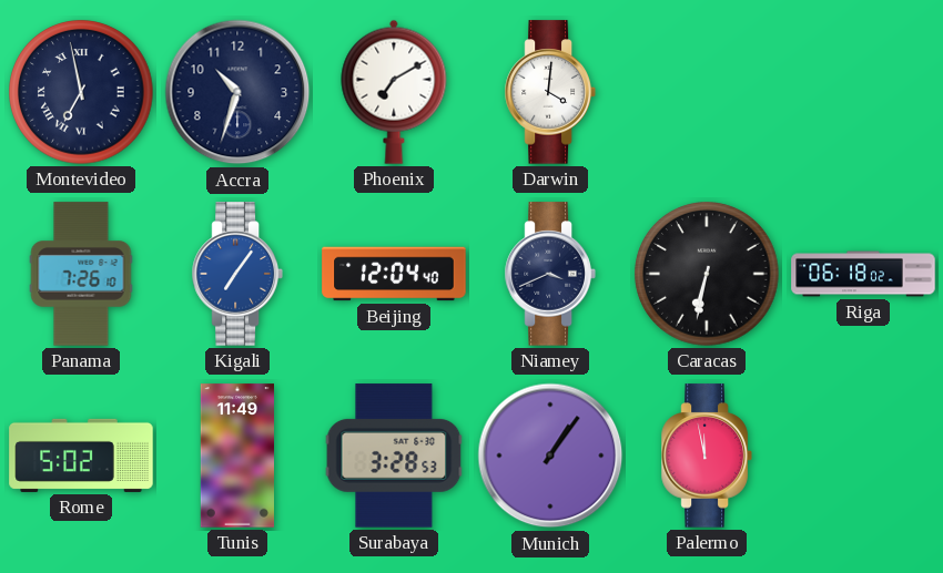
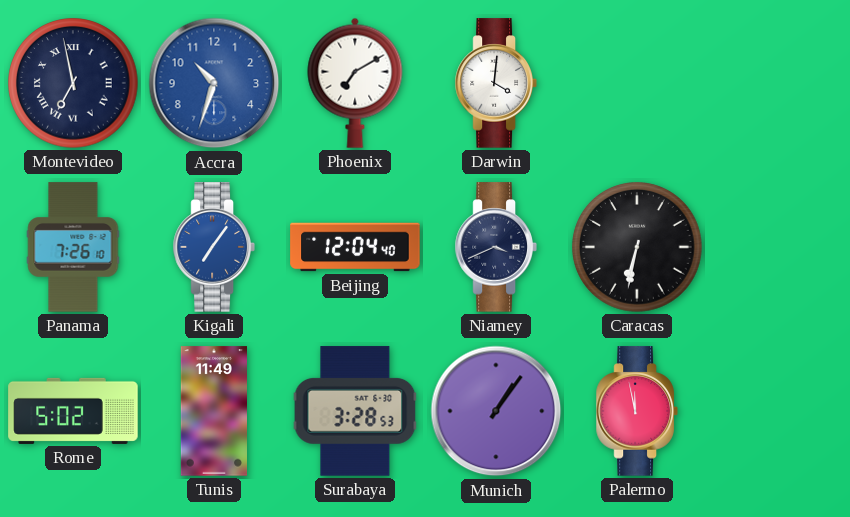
Accra dial: navy -> blue (214, 83)
Riga: 06:18 -> none (863, 274)
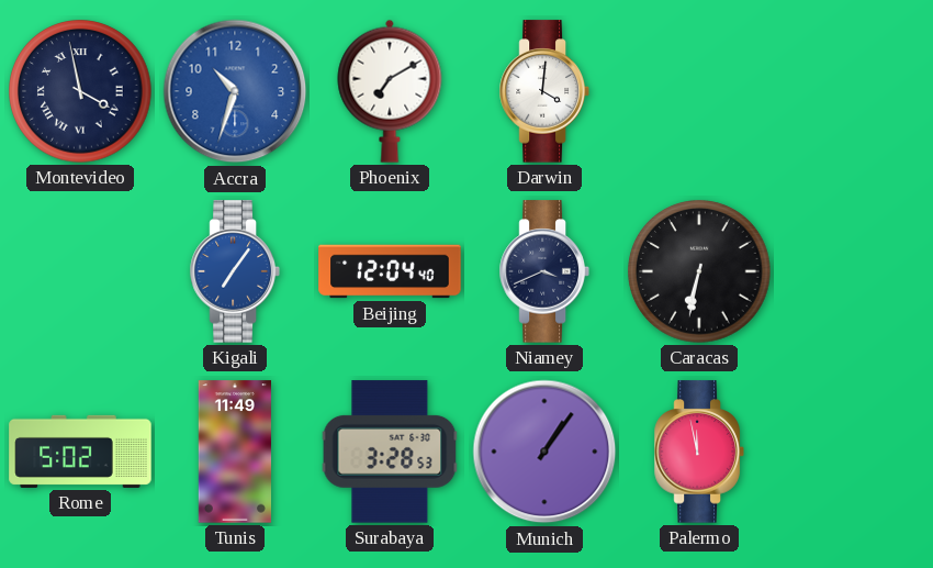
Montevideo: 6:58 -> 3:58 (80, 91)
Panama: 7:26 -> none (73, 247)
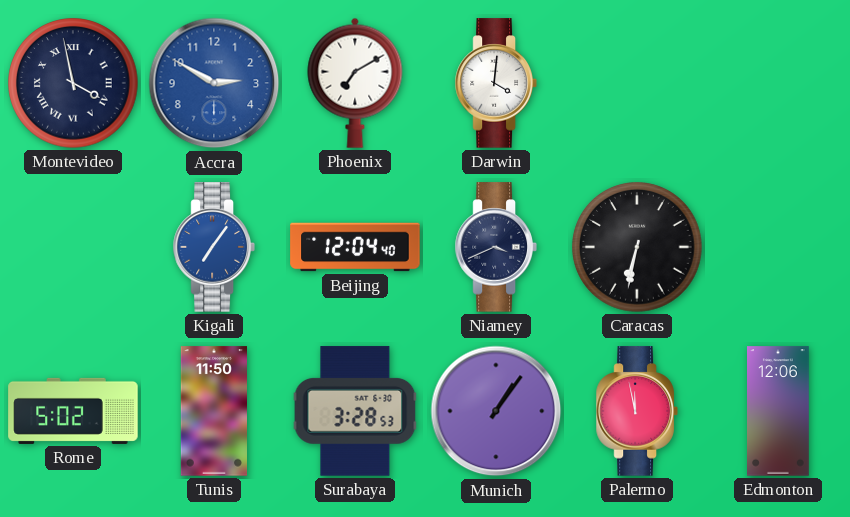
Accra: 10:33 -> 2:50 (214, 83)
Tunis: 11:49 -> 11:50 (213, 411)
Edmonton: none -> 12:06 (779, 411)
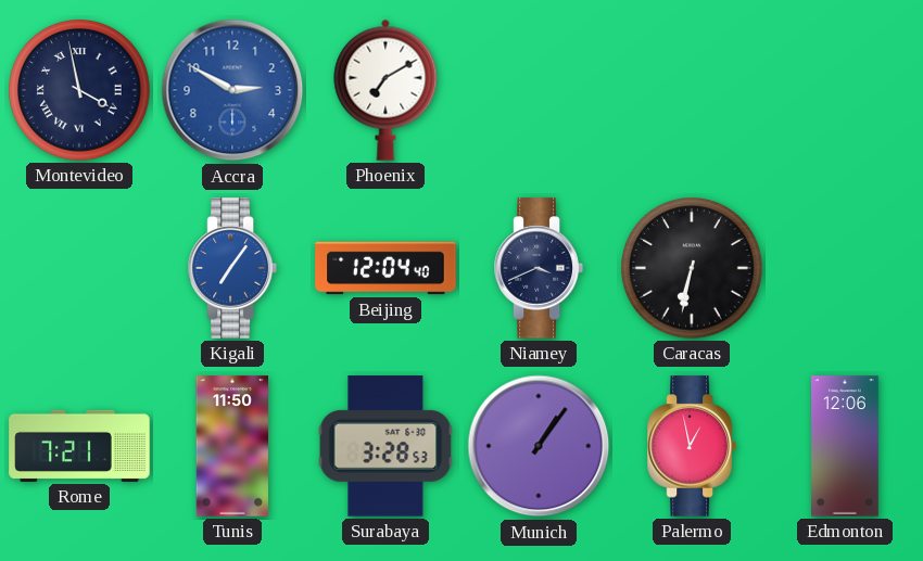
Darwin: 4:01 -> none (496, 83)
Rome: 5:02 -> 7:21 (79, 446)
Palermo: 11:58 -> 12:58 (692, 446)
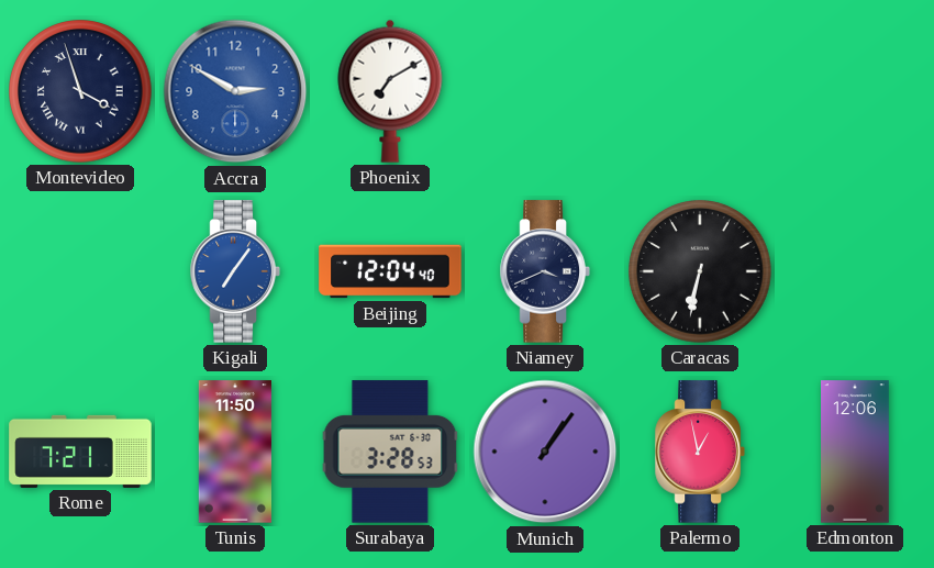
Montevideo: 3:58 -> 3:57 (80, 91)
